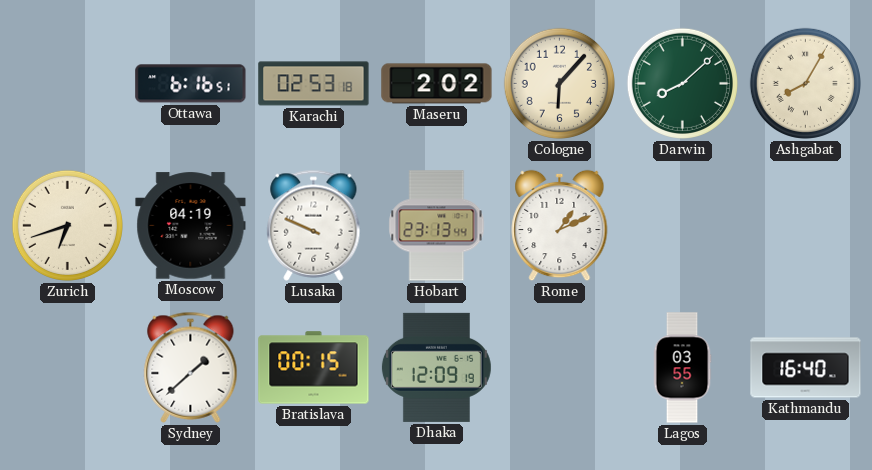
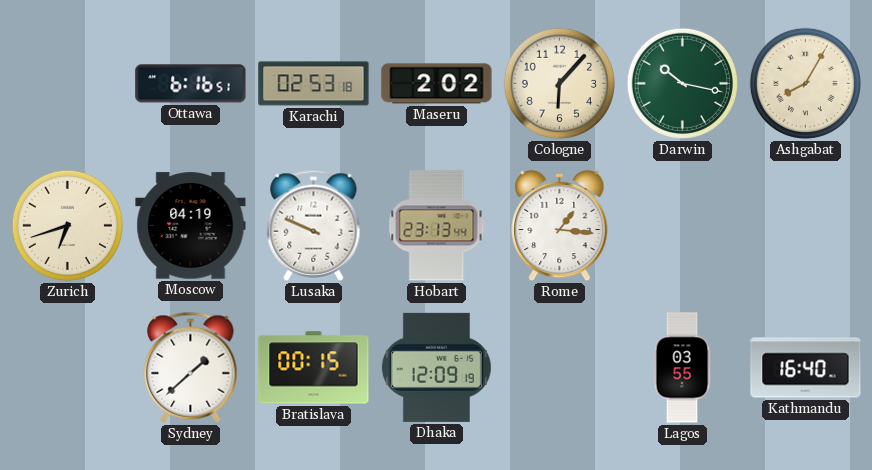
Darwin: 8:08 -> 10:17 (682, 83)
Rome: 1:11 -> 1:16 (560, 226)
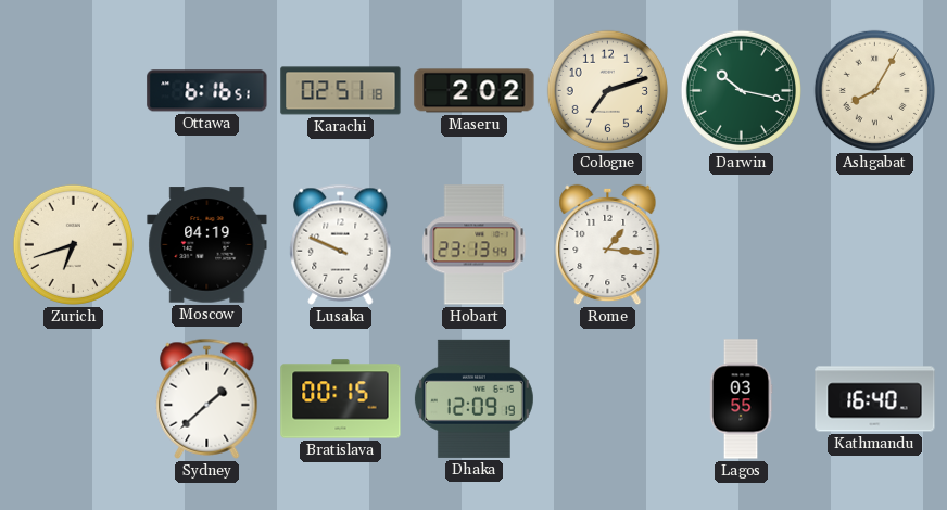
Karachi: 02:53 -> 02:51 (341, 91)
Cologne: 6:07 -> 7:12 (607, 90)
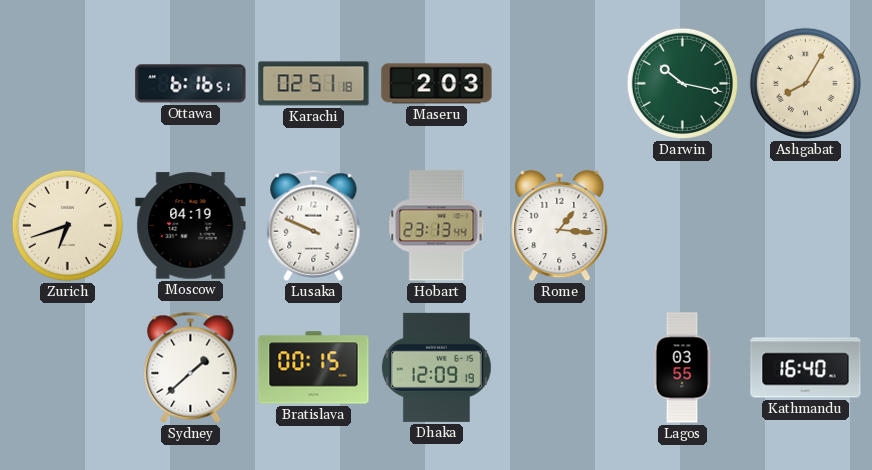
Maseru: 2:02 -> 2:03 (437, 84)
Cologne: 7:12 -> none (607, 90)
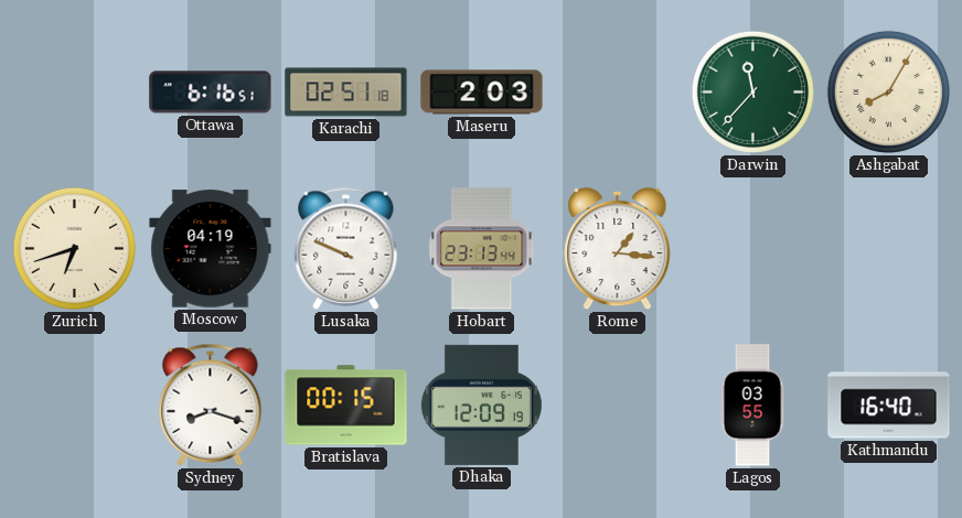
Darwin: 10:17 -> 11:37 (752, 91)
Sydney: 1:38 -> 8:18 (211, 404)
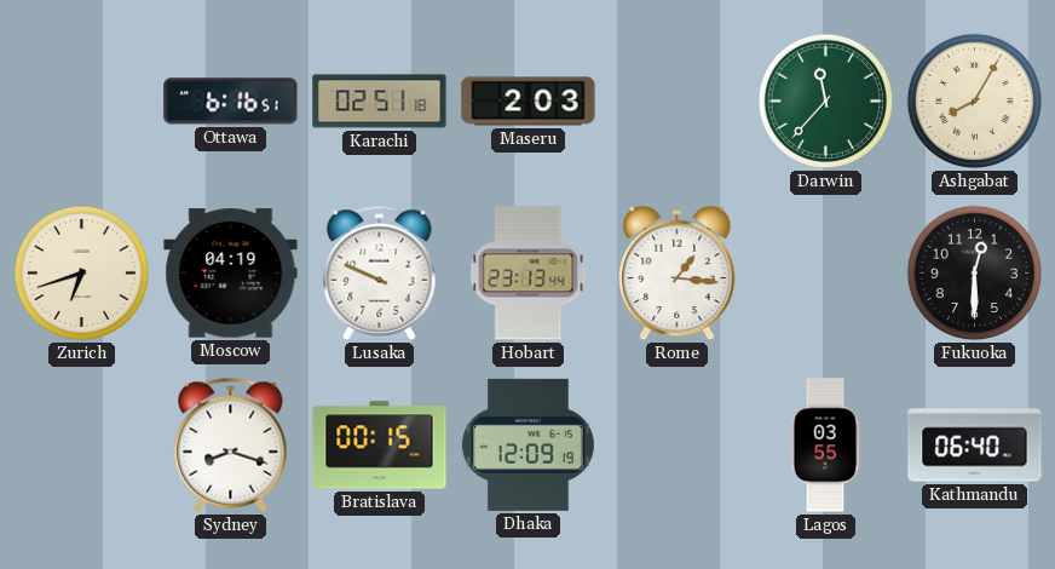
Fukuoka: none -> 12:30 (974, 272)
Kathmandu: 16:40 -> 06:40 (975, 446)
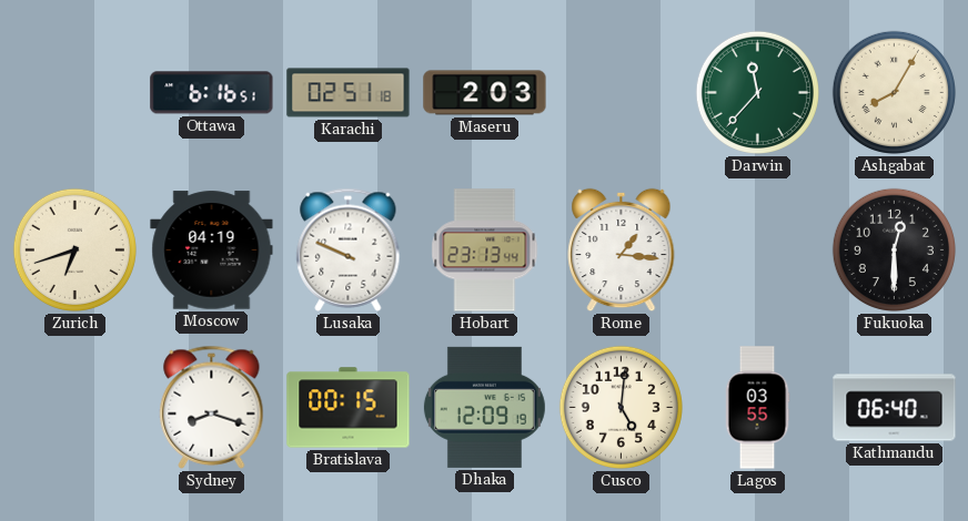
Cusco: none -> 5:01 (621, 407)
